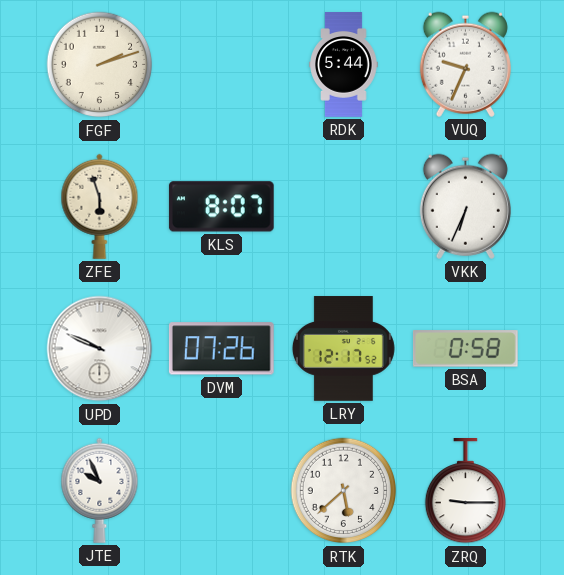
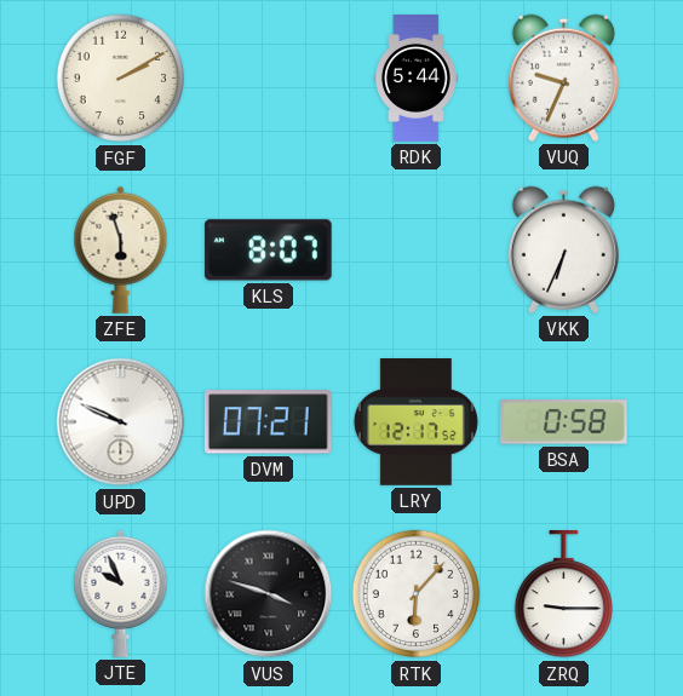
FGF: 2:12 -> 2:10 (121, 79)
DVM: 07:26 -> 07:21 (268, 422)
VUS: none -> 3:48 (269, 594)
RTK: 5:38 -> 6:07 (417, 594)
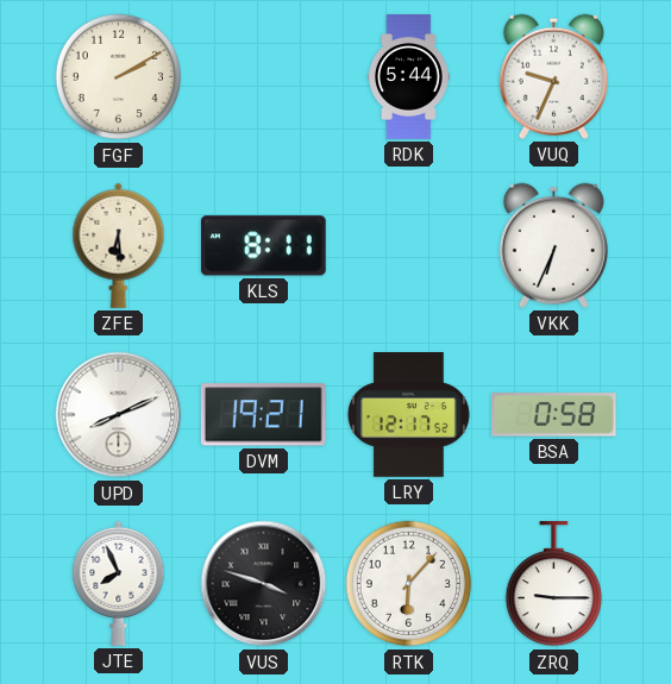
ZFE: 5:57 -> 6:29 (119, 245)
KLS: 8:07 -> 8:11 (263, 246)
UPD: 9:49 -> 8:11 (119, 415)
DVM: 07:21 -> 19:21 (263, 415)
JTE: 9:56 -> 7:56 (119, 583)
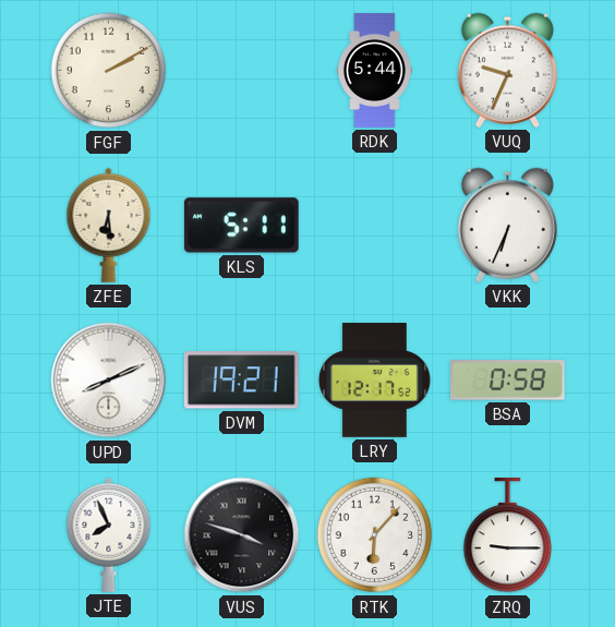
KLS: 8:11 -> 5:11 (241, 226)
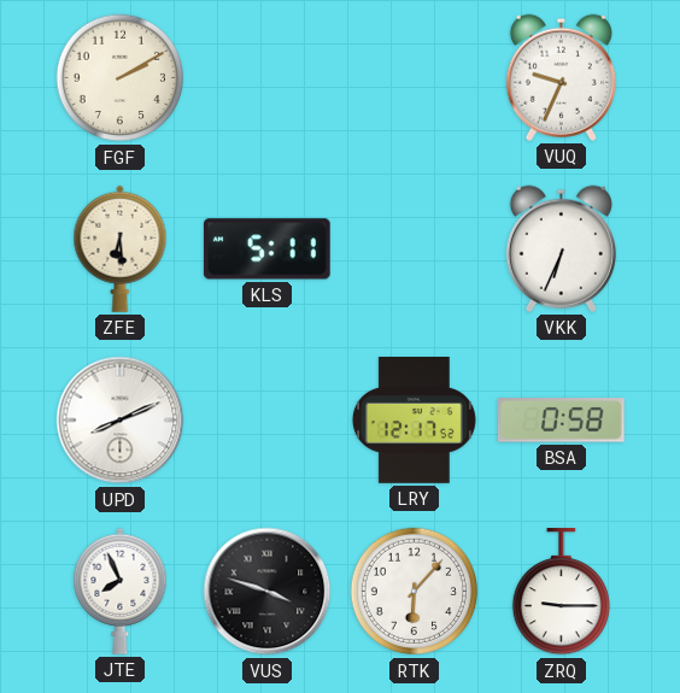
RDK: 5:44 -> none (375, 71)
DVM: 19:21 -> none (241, 381)
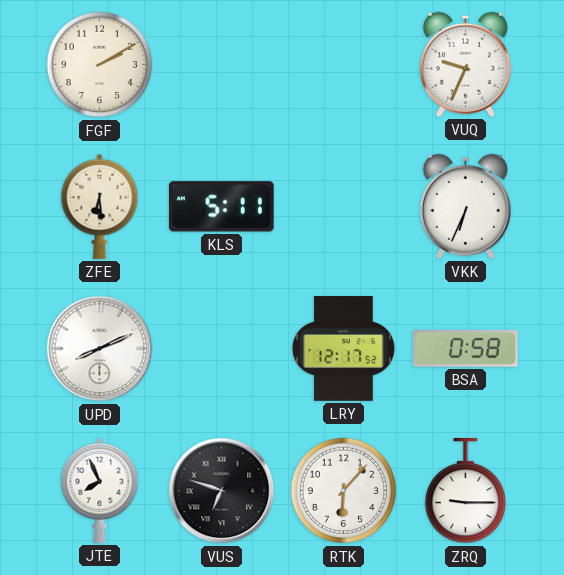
VUS: 3:48 -> 6:48 (222, 491)
